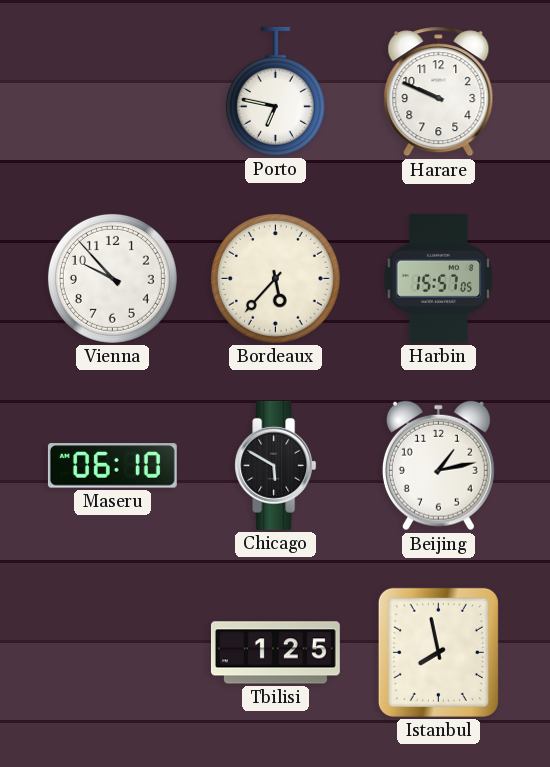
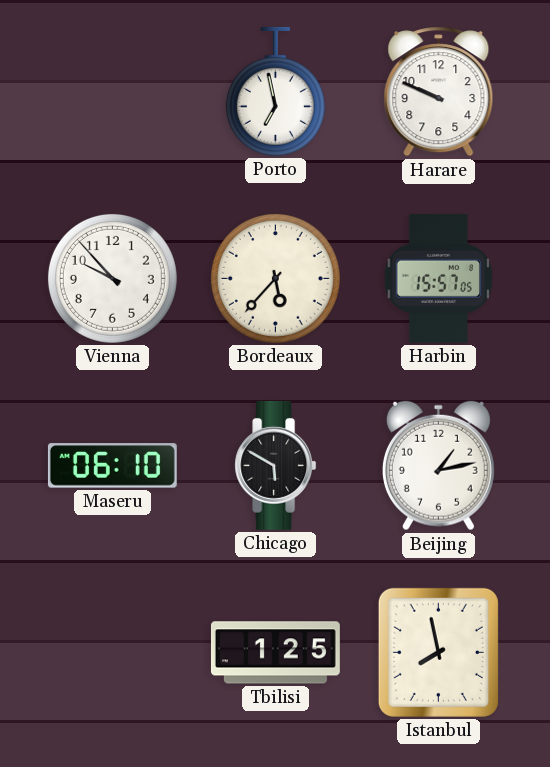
Porto: 6:47 -> 6:58 (275, 91)
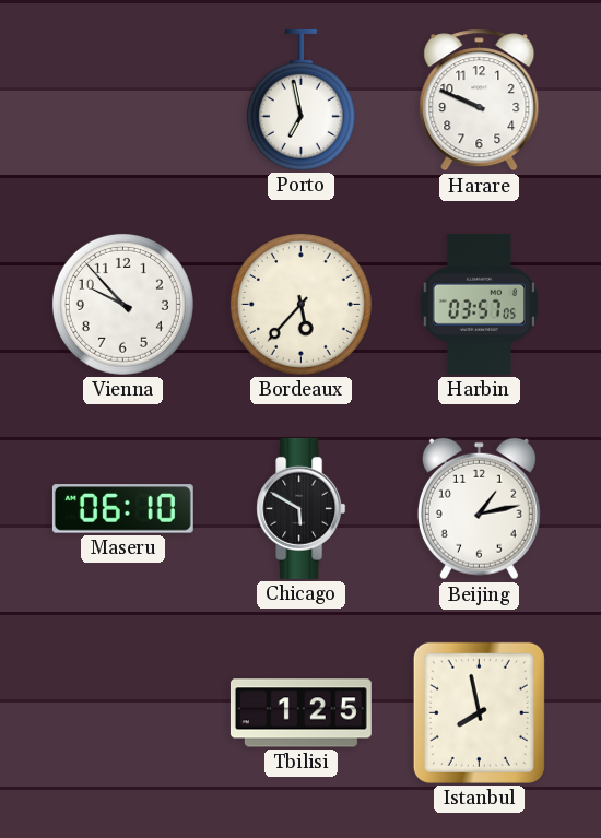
Harbin: 15:57 -> 03:57 (480, 304)
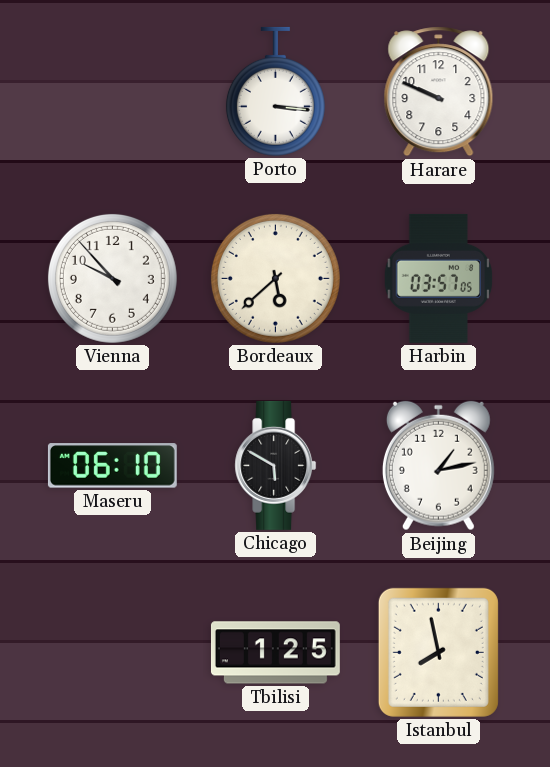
Porto: 6:58 -> 3:16 (275, 91)
Bordeaux: 5:37 -> 5:38 (275, 278)
